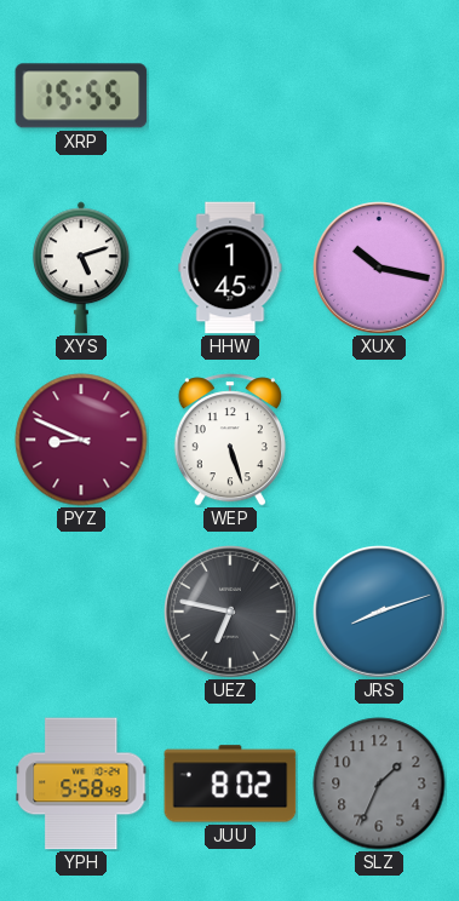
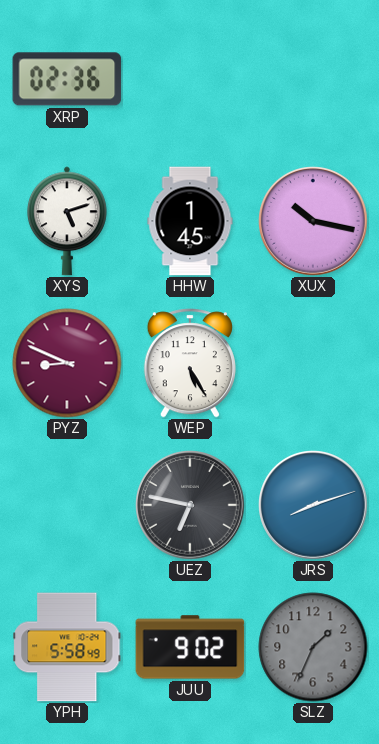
XRP: 15:55 -> 02:36 (67, 79)
WEP: 5:27 -> 5:25 (190, 363)
JUU: 8:02 -> 9:02 (190, 647)
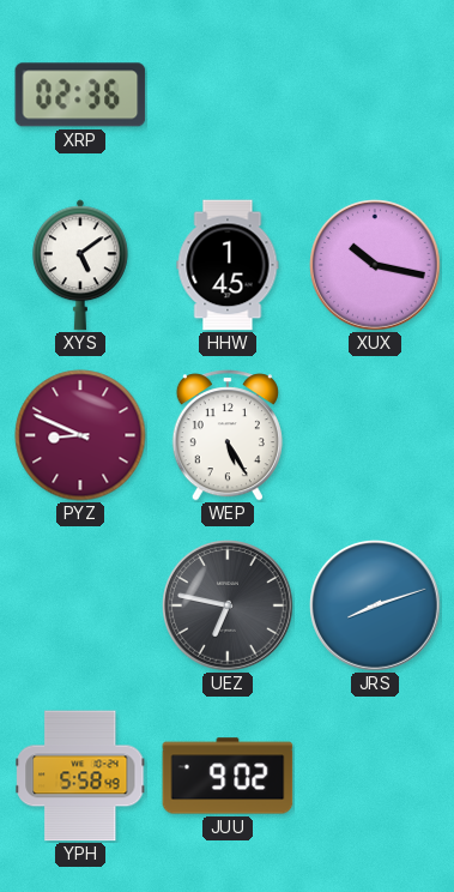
XYS: 5:12 -> 5:09 (80, 265)
SLZ: 1:34 -> none (313, 647)
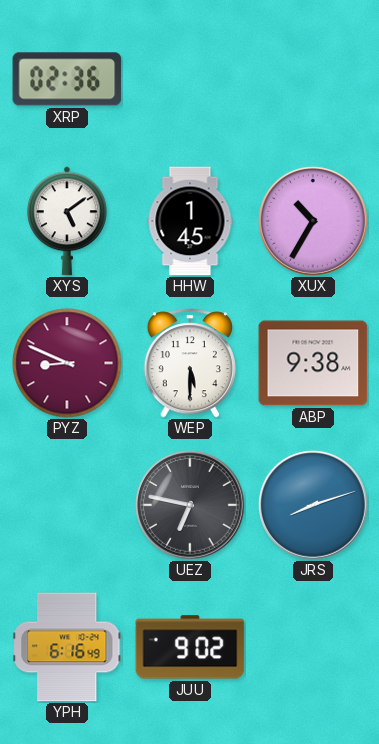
XUX: 10:17 -> 10:35 (314, 222)
WEP: 5:25 -> 5:30 (190, 363)
ABP: none -> 9:38 (313, 363)
YPH: 5:58 -> 6:16 (67, 647)
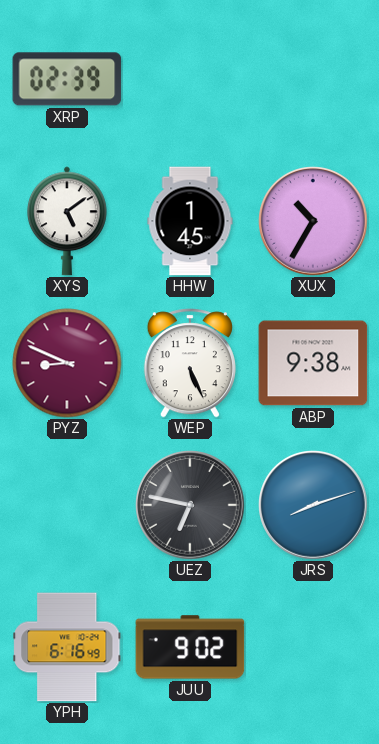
XRP: 02:36 -> 02:39 (67, 79)
WEP: 5:30 -> 5:26 (190, 363)
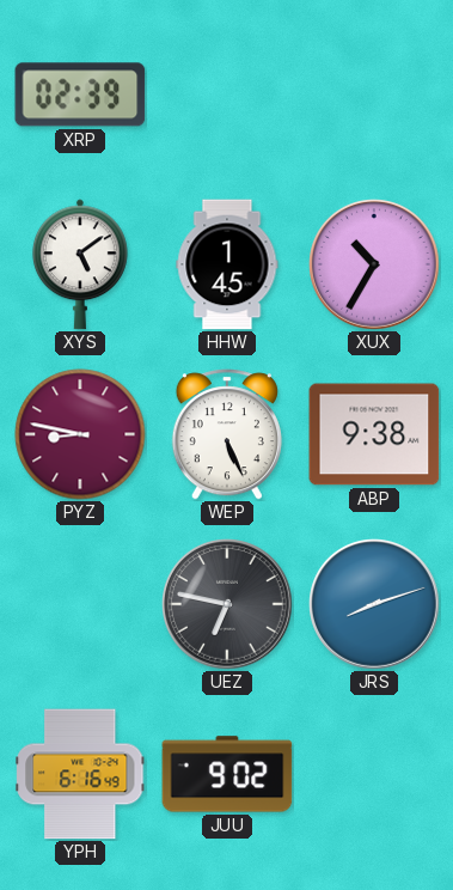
PYZ: 8:49 -> 8:47 (80, 434)
